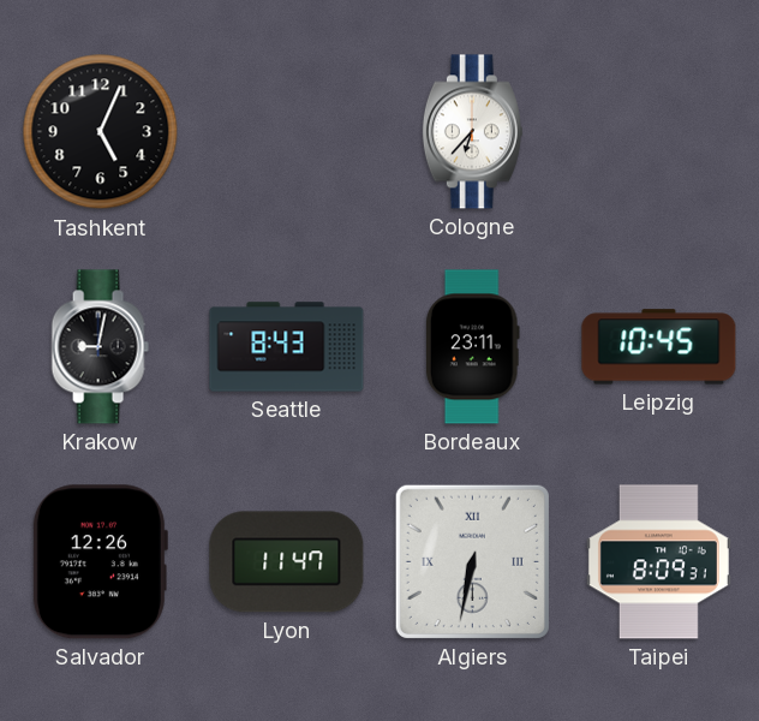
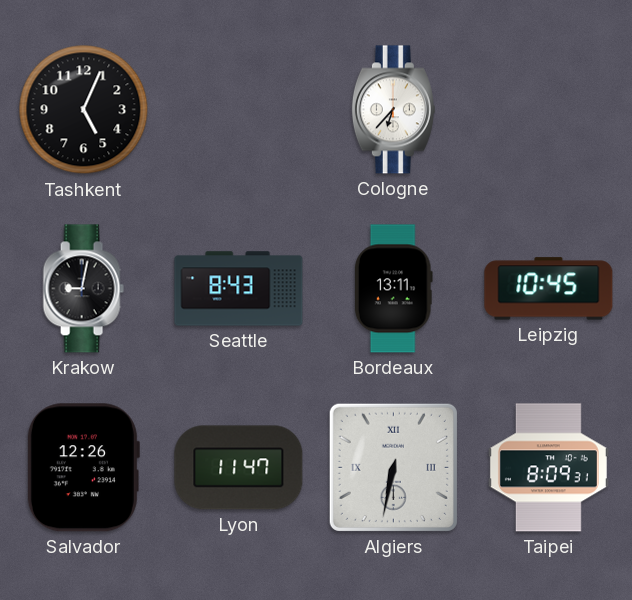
Bordeaux: 23:11 -> 13:11 (393, 289)
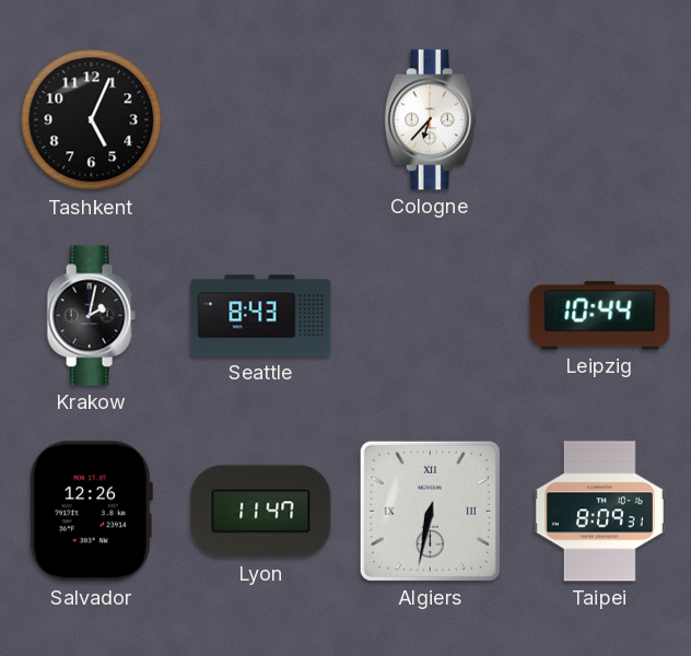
Krakow: 9:02 -> 2:02 (91, 316)
Bordeaux: 13:11 -> none (393, 289)
Leipzig: 10:45 -> 10:44 (600, 316)
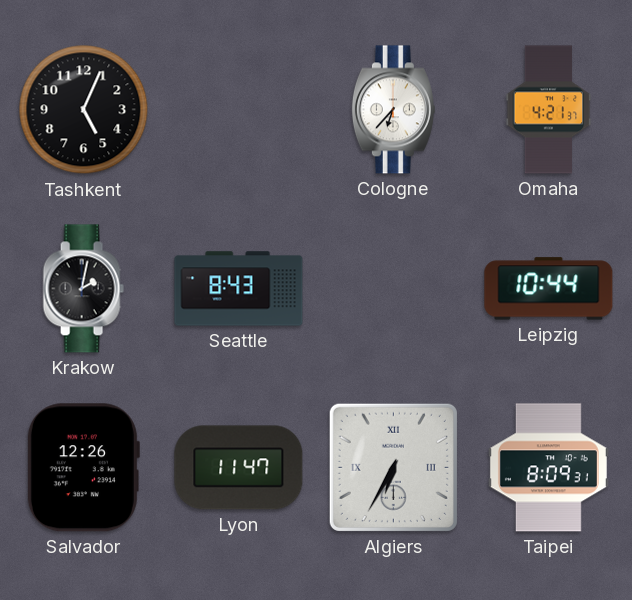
Omaha: none -> 4:21 (549, 110)
Algiers: 6:32 -> 6:35 (393, 467)
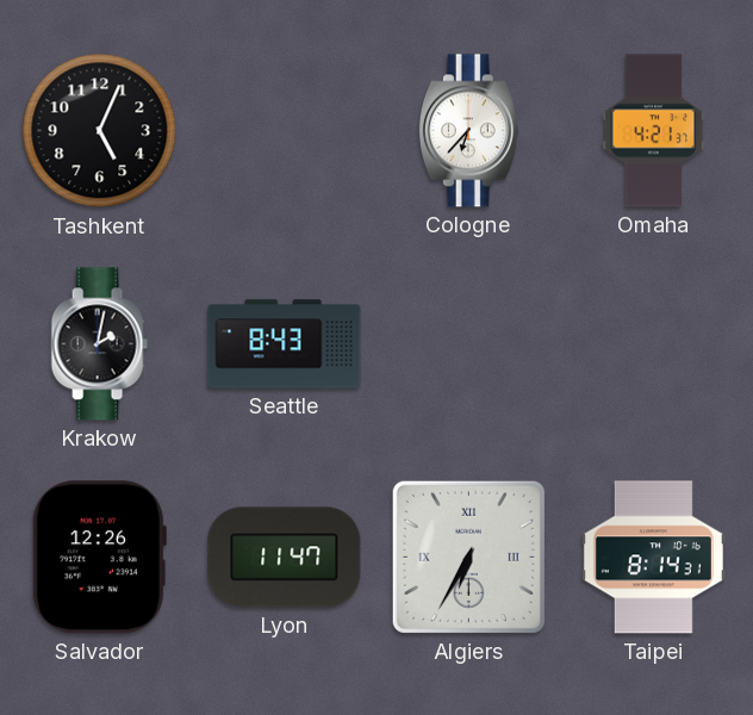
Leipzig: 10:44 -> none (549, 289)
Taipei: 8:09 -> 8:14 (653, 558)
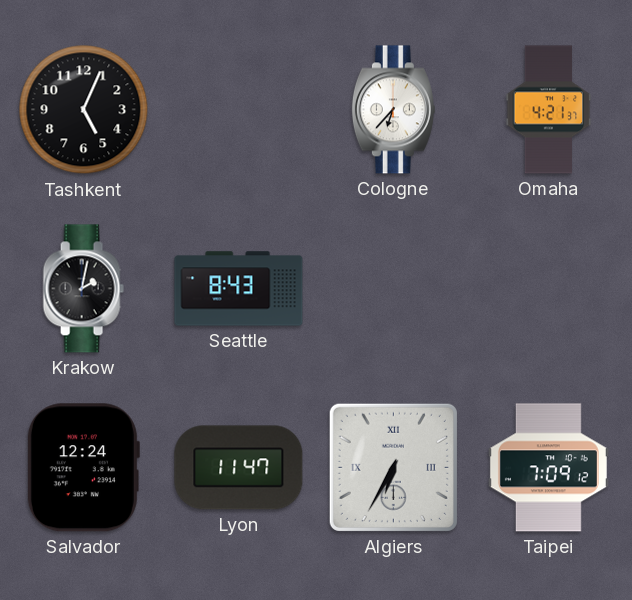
Salvador: 12:26 -> 12:24 (83, 468)
Taipei: 8:14 -> 7:09 (548, 468)
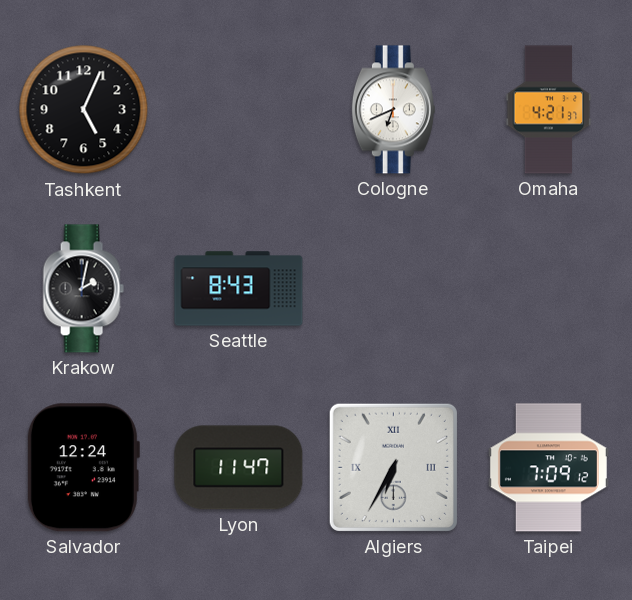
Cologne: 6:37 -> 6:41 (393, 110)
